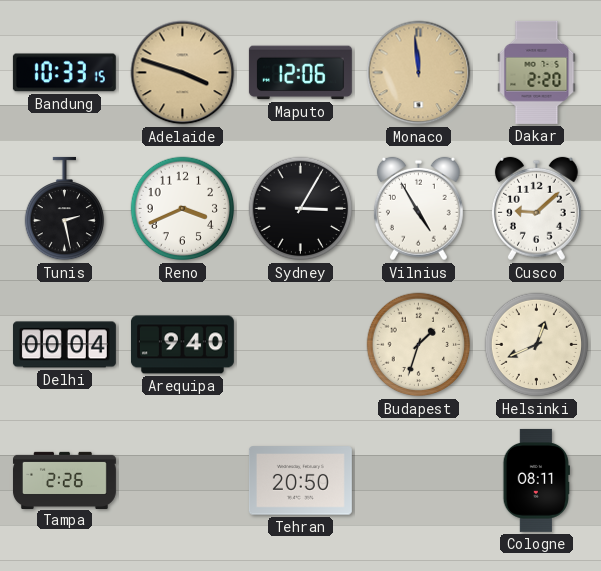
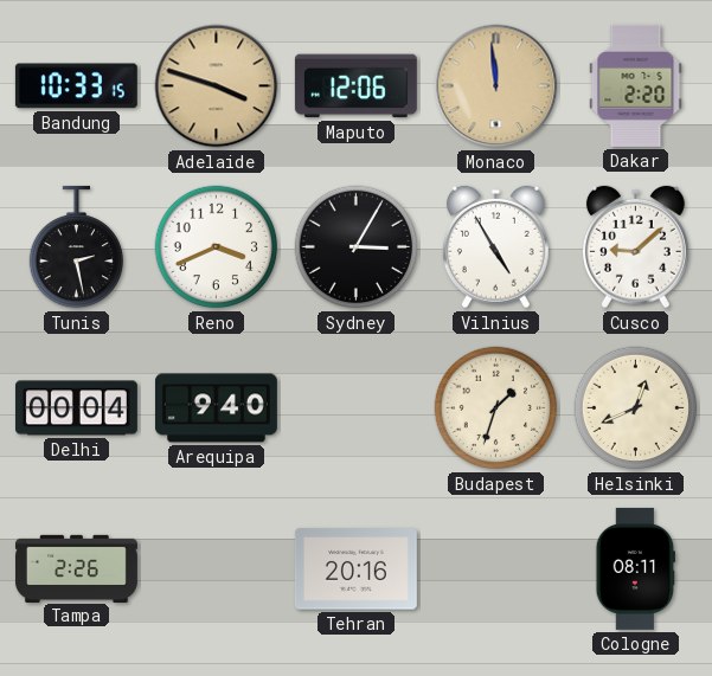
Tehran: 20:50 -> 20:16 (355, 569)
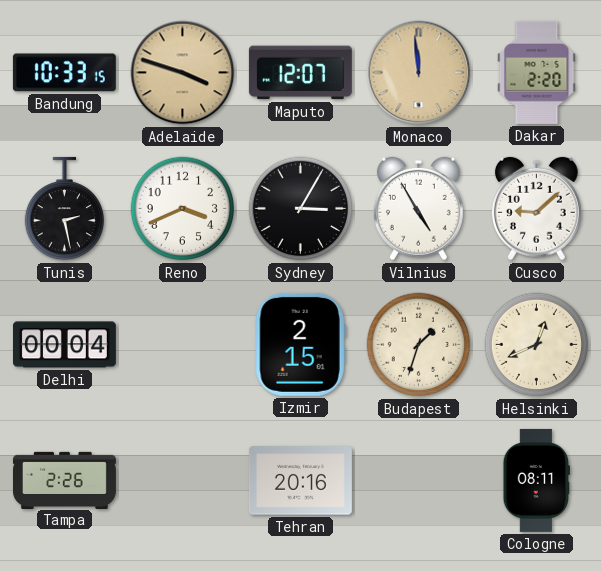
Maputo: 12:06 -> 12:07 (300, 73)
Arequipa: 9:40 -> none (216, 408)
Izmir: none -> 2:15 (300, 344)
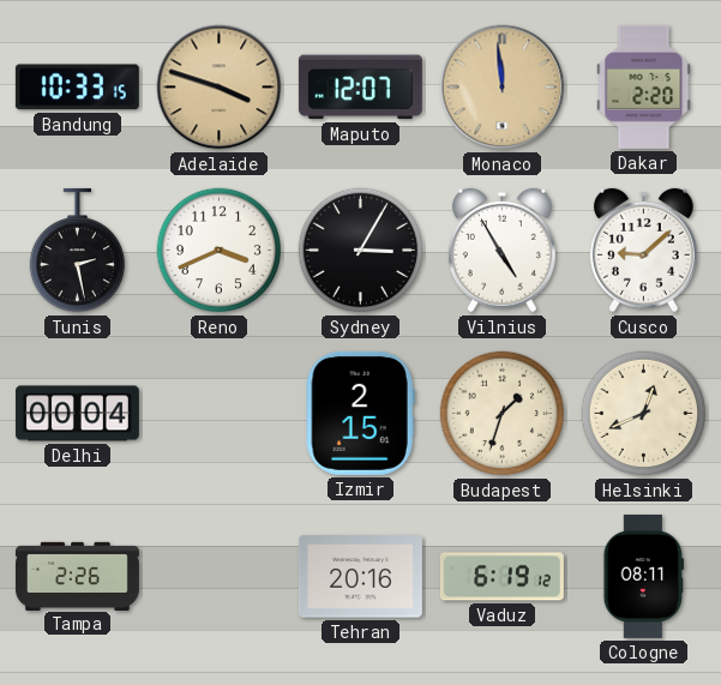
Vaduz: none -> 6:19 (501, 577)
